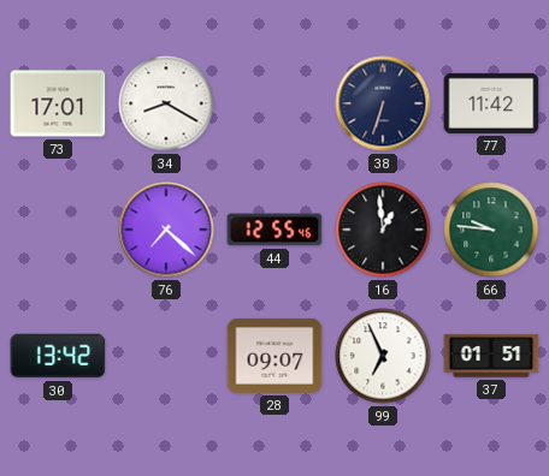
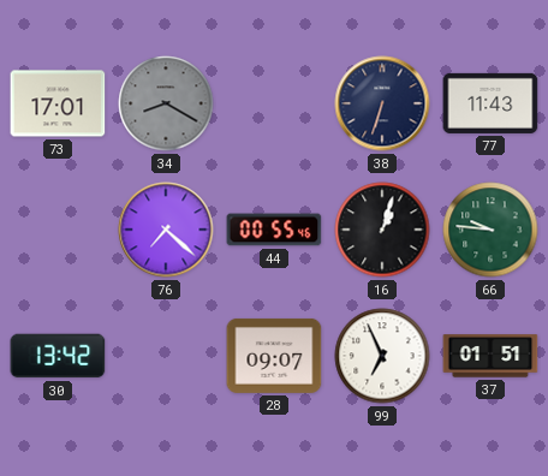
34 dial: white -> grey (166, 103)
77: 11:42 -> 11:43 (490, 103)
44: 12:55 -> 00:55 (274, 230)
16: 12:59 -> 1:03 (382, 230)
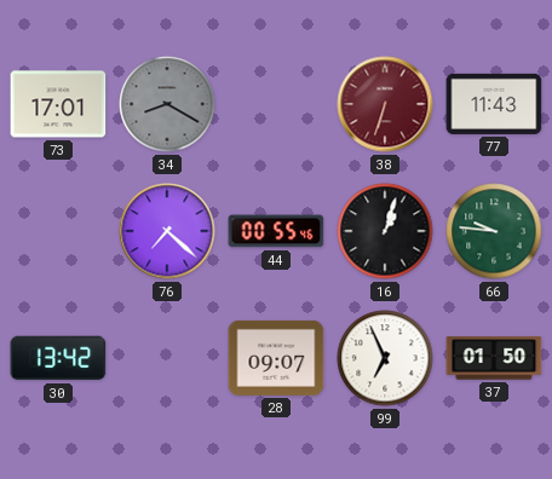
38 dial: navy -> burgundy (385, 104)
37: 01:51 -> 01:50 (494, 358)
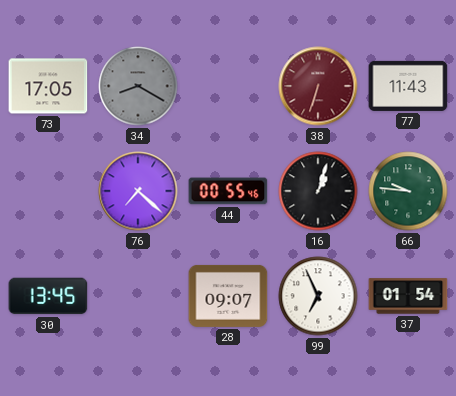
73: 17:01 -> 17:05 (48, 86)
30: 13:42 -> 13:45 (48, 296)
37: 01:50 -> 01:54 (408, 296)
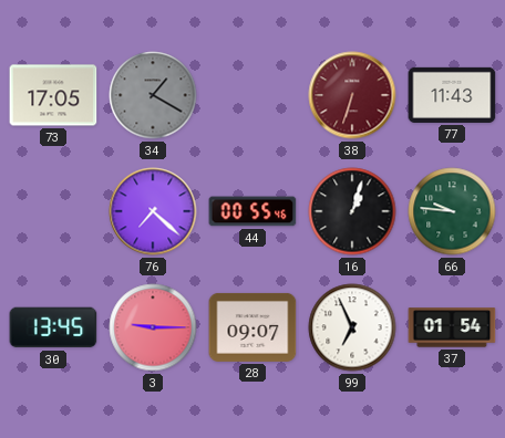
34: 8:20 -> 1:20 (153, 95)
3: none -> 9:15 (153, 327)
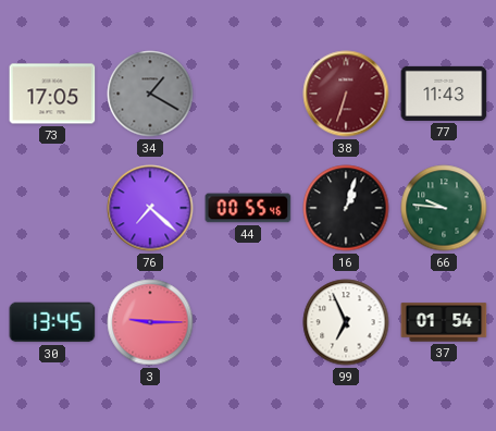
28: 09:07 -> none (252, 327)
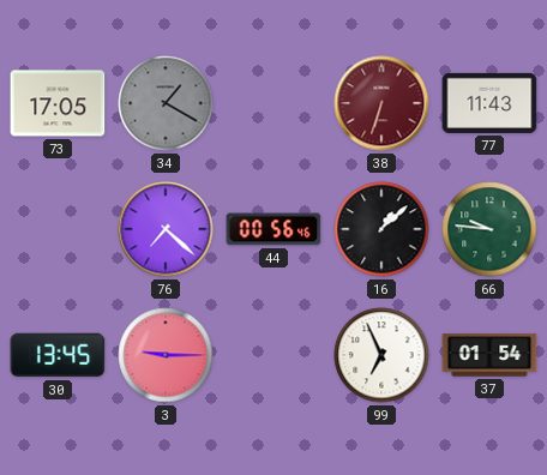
44: 00:55 -> 00:56 (273, 229)
16: 1:03 -> 1:08 (381, 229)
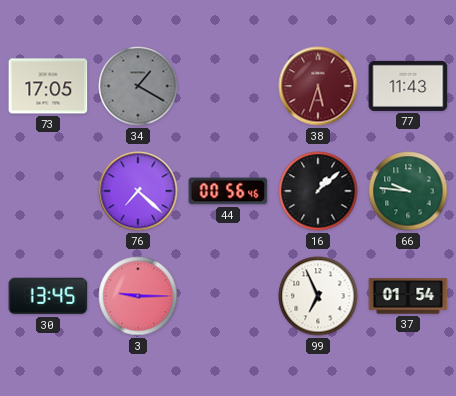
38: 6:33 -> 5:33 (318, 86)
